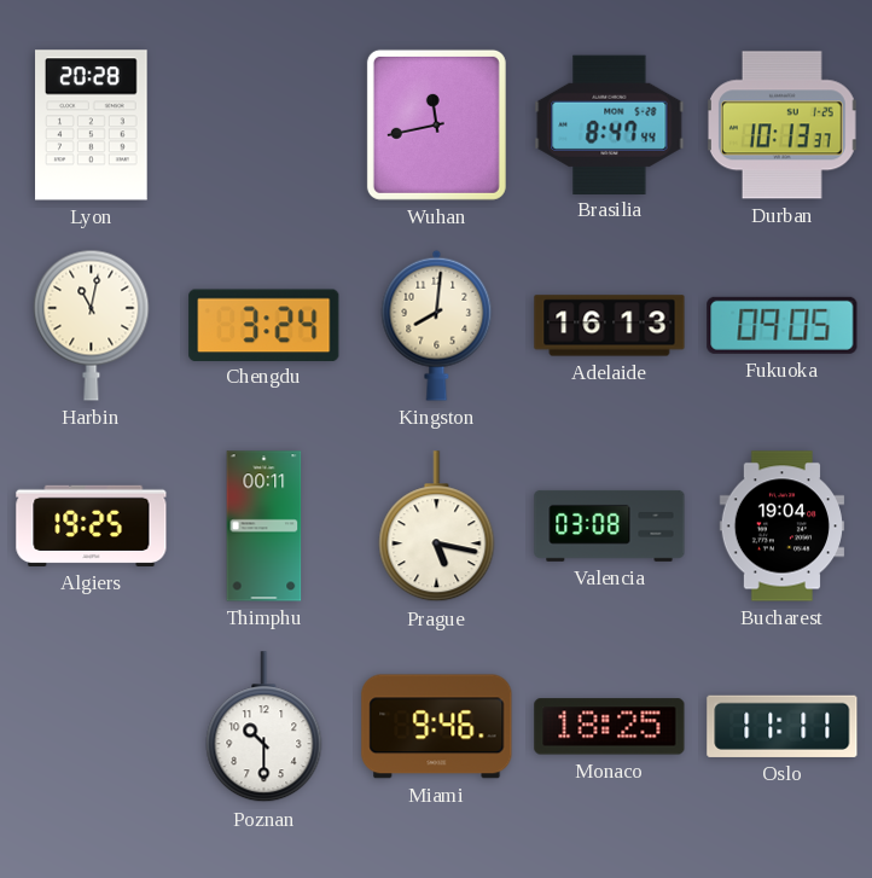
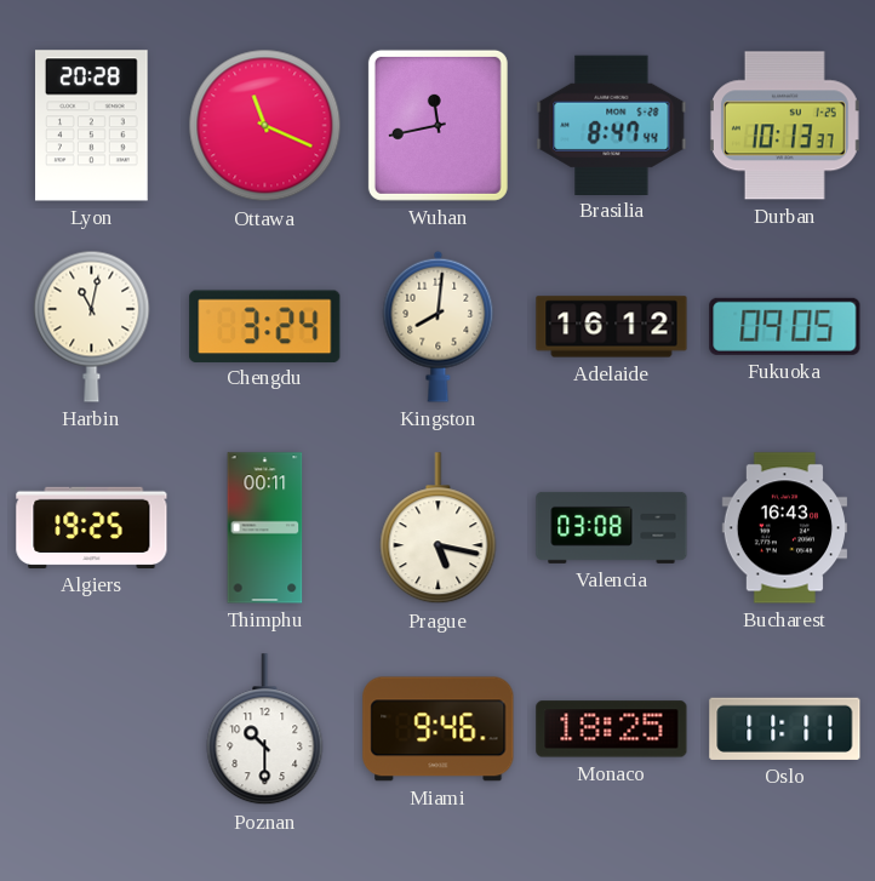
Ottawa: none -> 11:19 (265, 126)
Adelaide: 16:13 -> 16:12 (612, 327)
Bucharest: 19:04 -> 16:43 (785, 528)
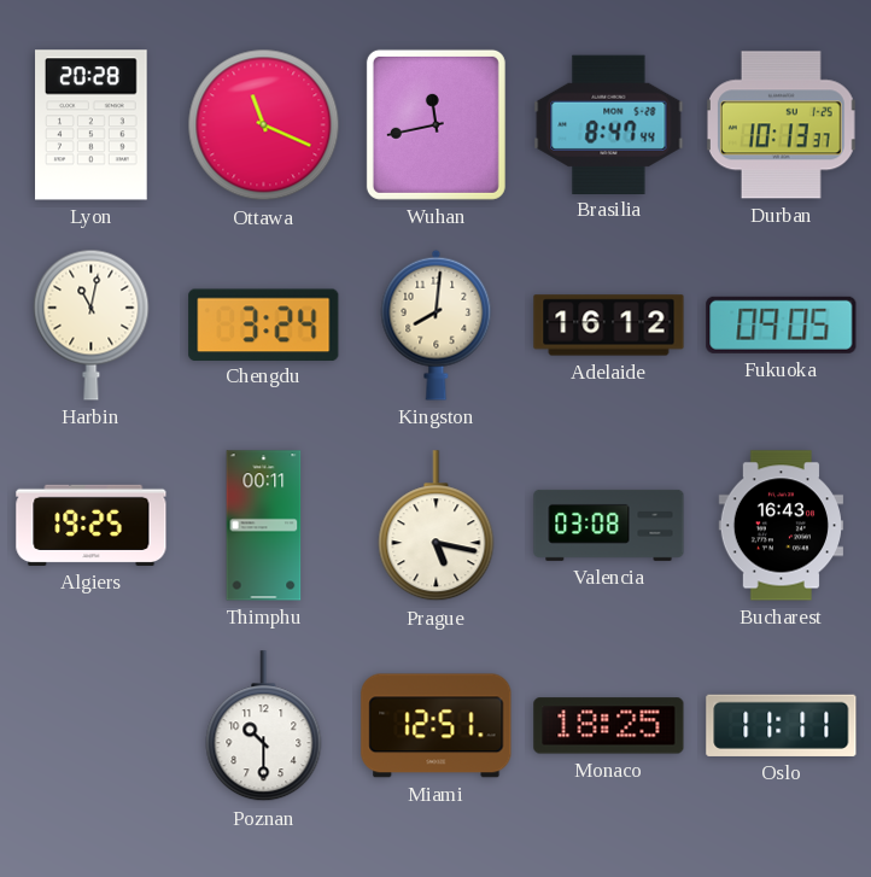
Miami: 9:46 -> 12:51 (437, 726)
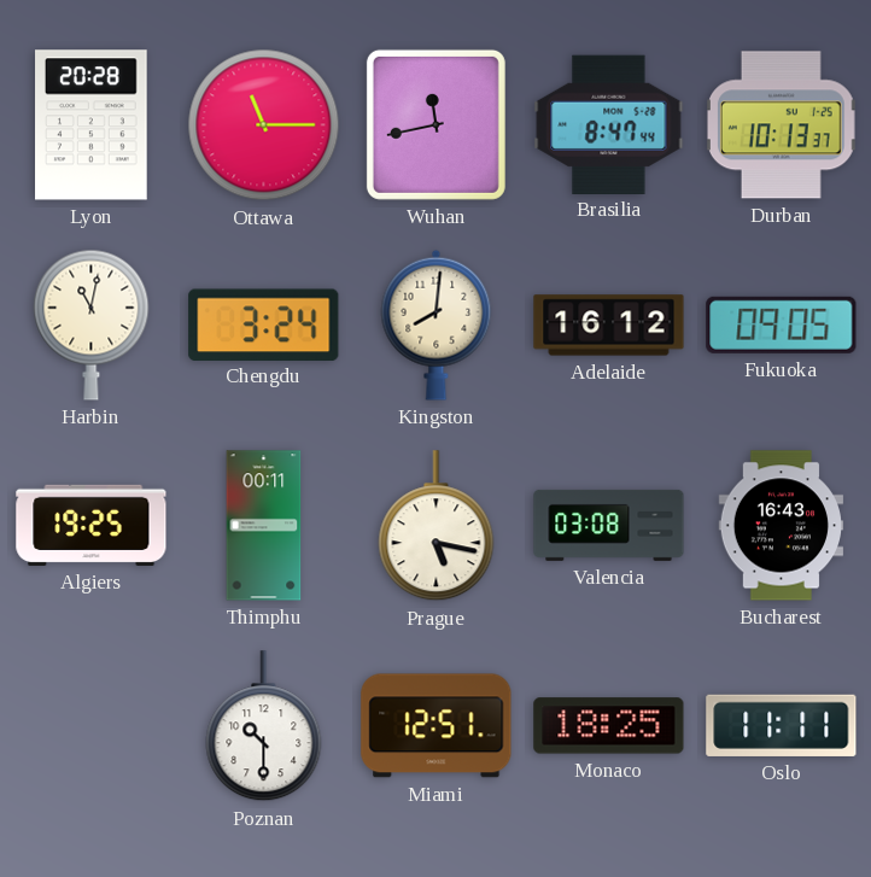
Ottawa: 11:19 -> 11:15 (264, 125)
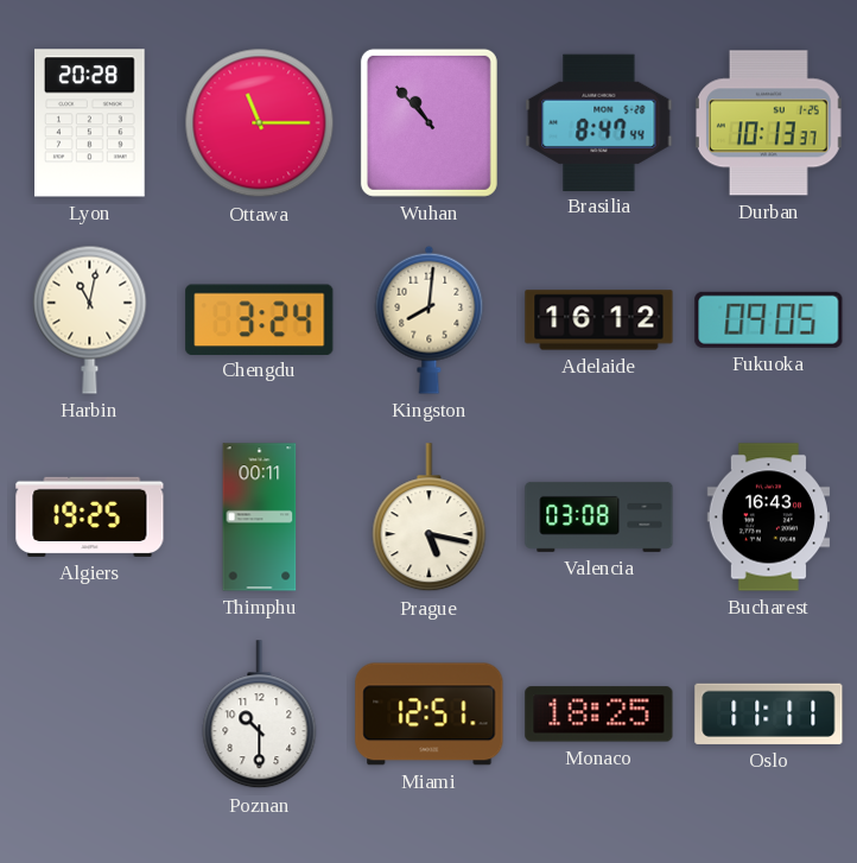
Wuhan: 11:43 -> 10:53 (429, 122)
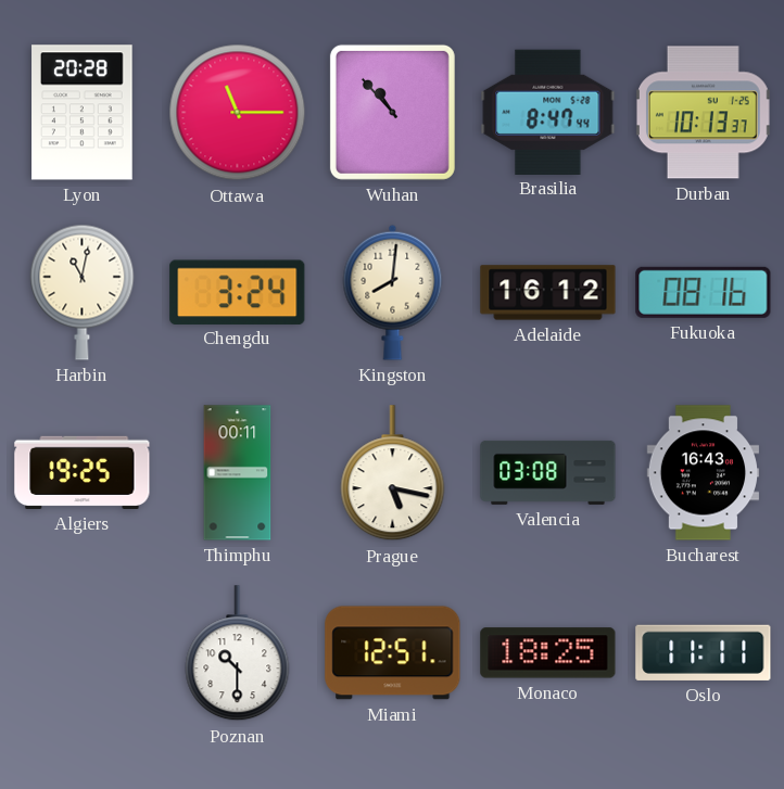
Fukuoka: 09:05 -> 08:16 (704, 292)
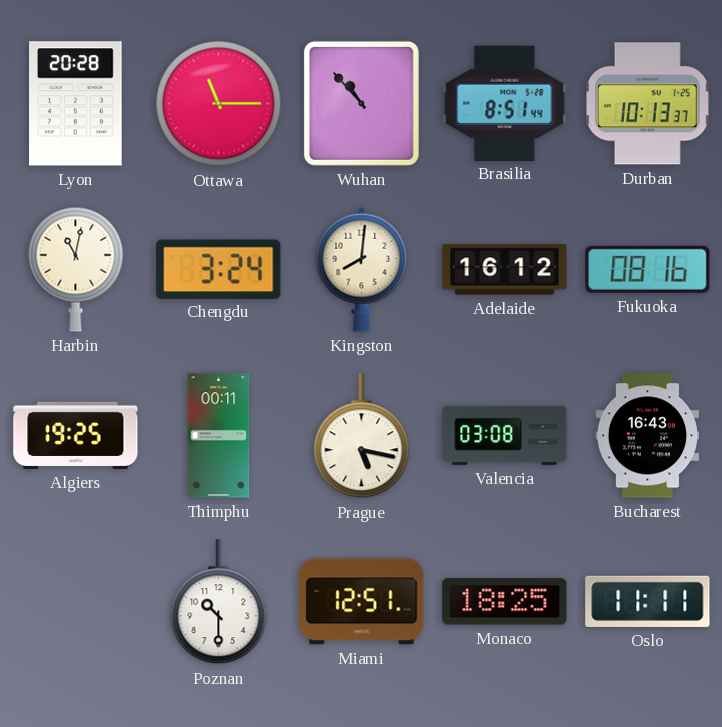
Brasilia: 8:47 -> 8:51 (505, 103)
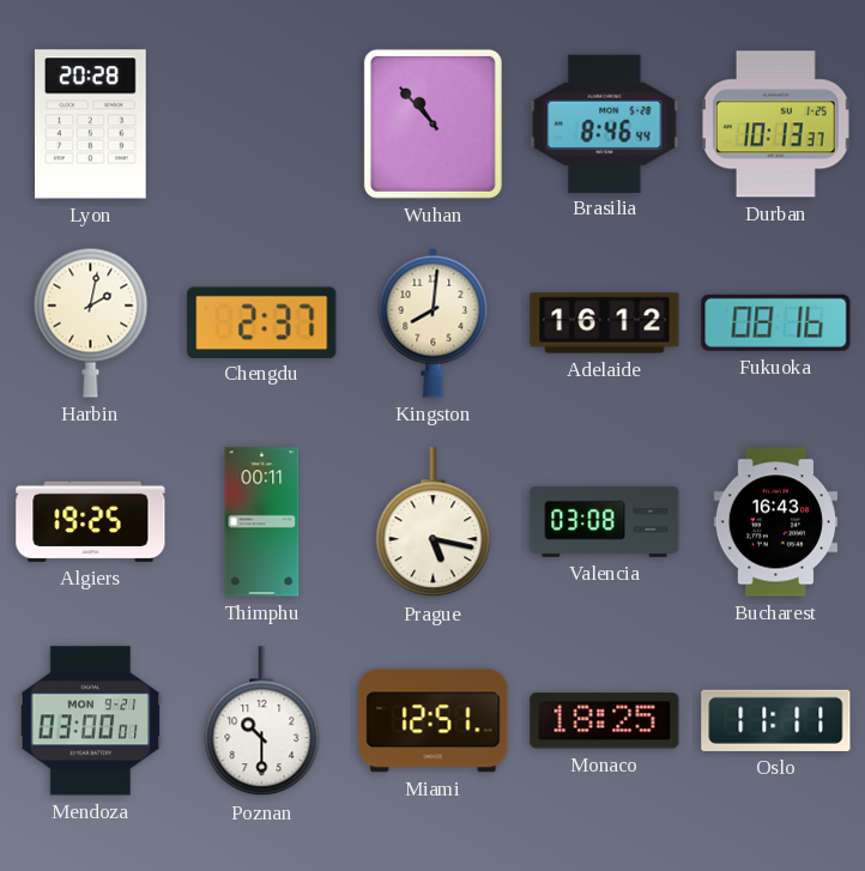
Ottawa: 11:15 -> none (219, 104)
Brasilia: 8:51 -> 8:46 (605, 123)
Harbin: 11:02 -> 2:02 (91, 322)
Chengdu: 3:24 -> 2:37 (262, 322)
Mendoza: none -> 03:00 (91, 721)
